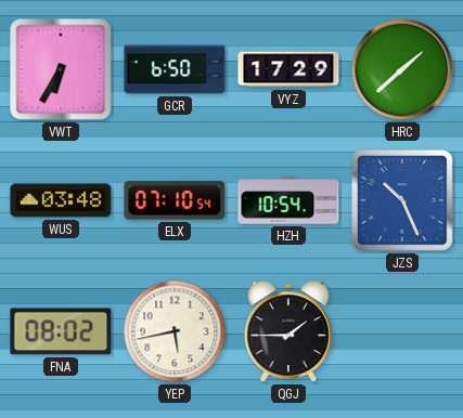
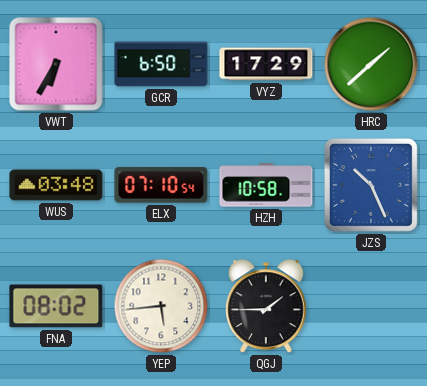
HZH: 10:54 -> 10:58 (266, 185)
YEP: 5:43 -> 5:44 (161, 306)
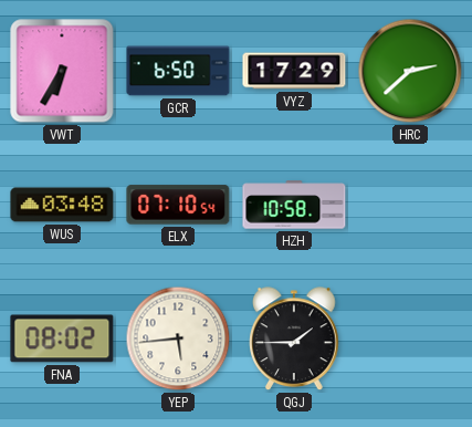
HRC: 1:38 -> 2:38 (410, 71)
JZS: 10:26 -> none (371, 185)
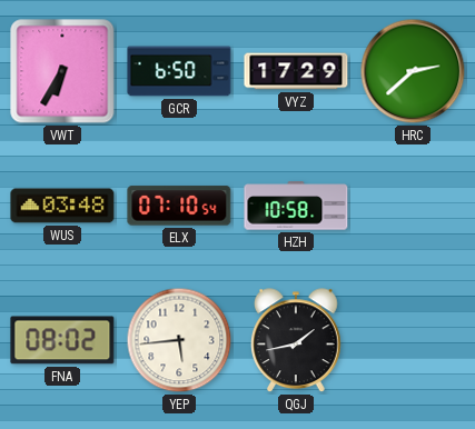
QGJ: 1:45 -> 1:43 (297, 341)
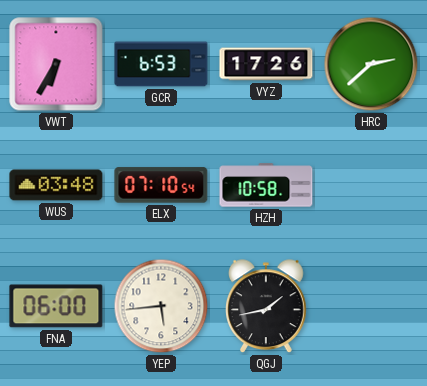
GCR: 6:50 -> 6:53 (161, 64)
VYZ: 17:29 -> 17:26 (266, 64)
FNA: 08:02 -> 06:00 (56, 306)
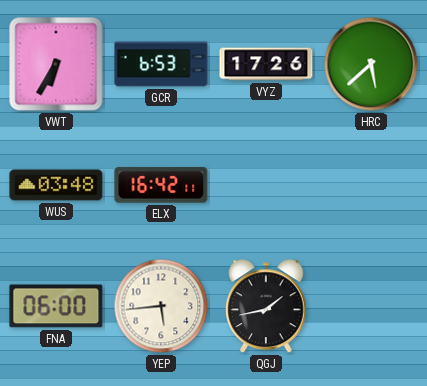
HRC: 2:38 -> 5:38 (371, 64)
ELX: 07:10 -> 16:42 (161, 185)
HZH: 10:58 -> none (266, 185)
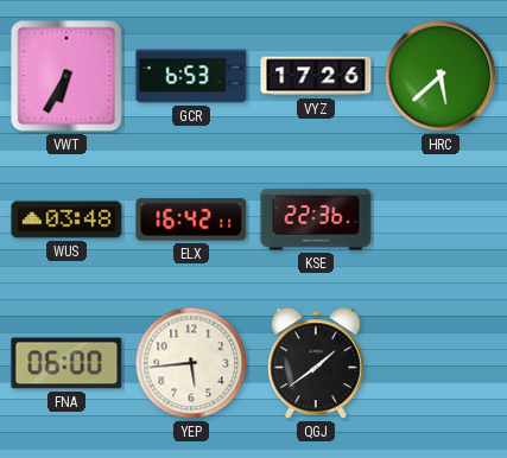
KSE: none -> 22:36 (316, 220)
QGJ: 1:43 -> 1:39 (317, 364)
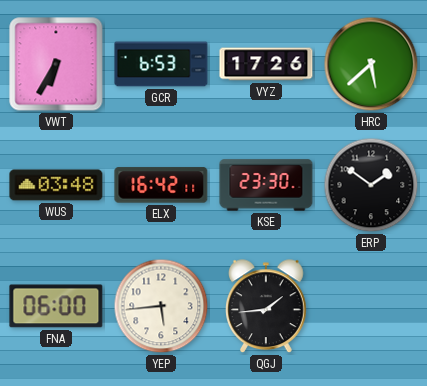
KSE: 22:36 -> 23:30 (266, 185)
ERP: none -> 1:51 (371, 185)
QGJ: 1:39 -> 1:44 (267, 307)
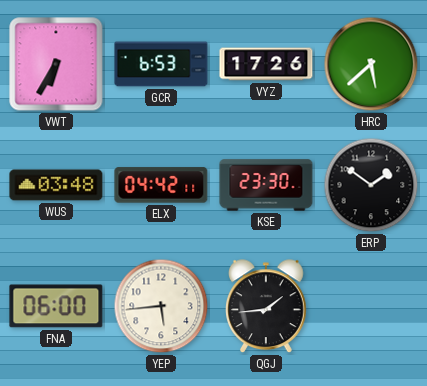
ELX: 16:42 -> 04:42 (161, 185)
